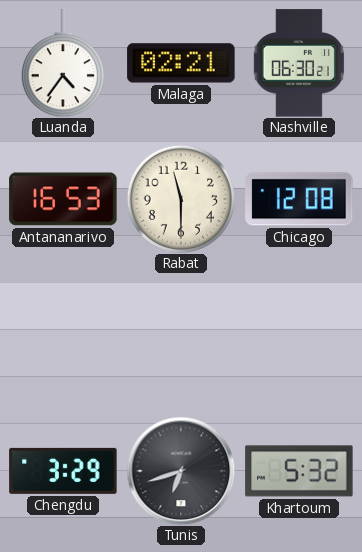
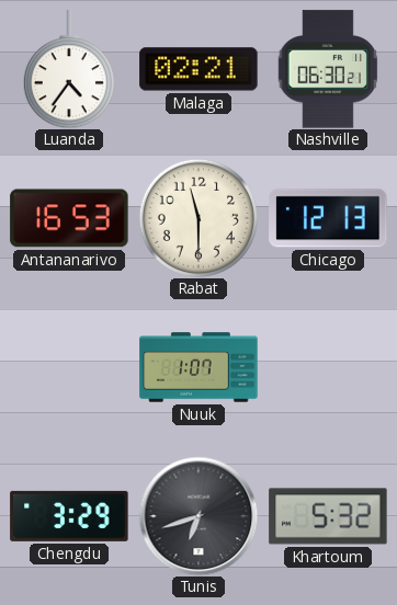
Chicago: 12:08 -> 12:13 (328, 218)
Nuuk: none -> 1:07 (198, 367)
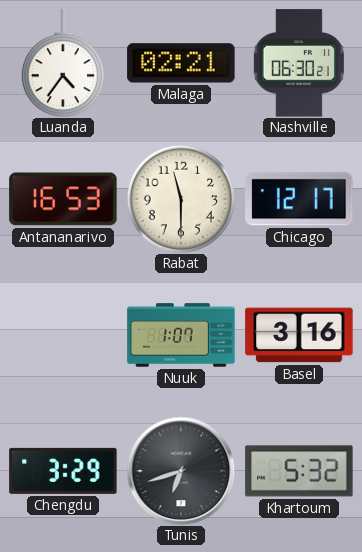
Chicago: 12:13 -> 12:17 (299, 199)
Basel: none -> 3:16 (299, 335)
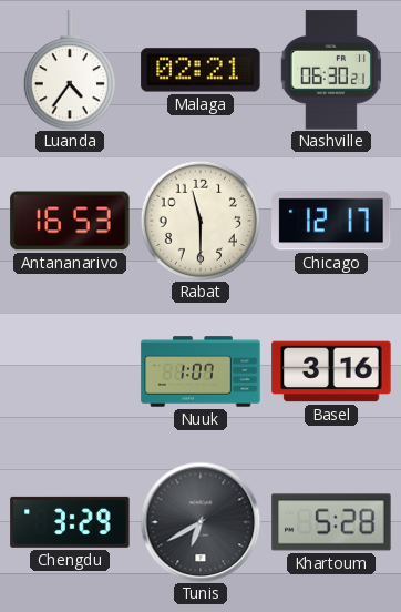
Tunis: 6:42 -> 6:40 (200, 522)
Khartoum: 5:32 -> 5:28 (331, 522)
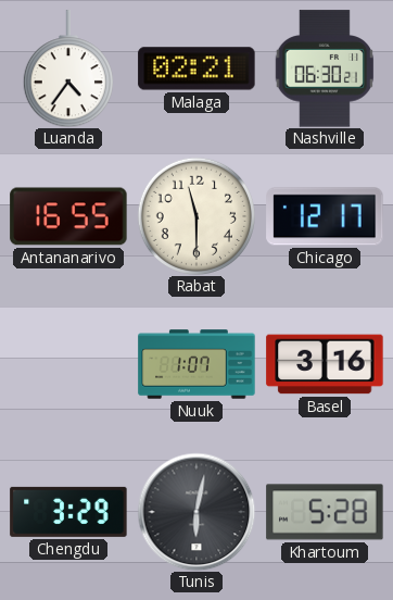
Antananarivo: 16:53 -> 16:55 (68, 216)
Tunis: 6:40 -> 6:02 (196, 512)
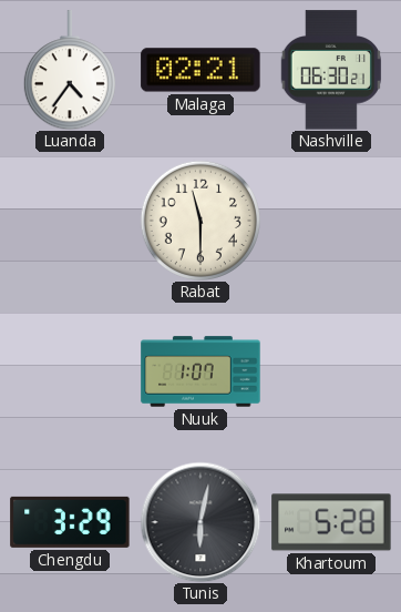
Antananarivo: 16:55 -> none (68, 216)
Chicago: 12:17 -> none (325, 216)
Basel: 3:16 -> none (325, 364)
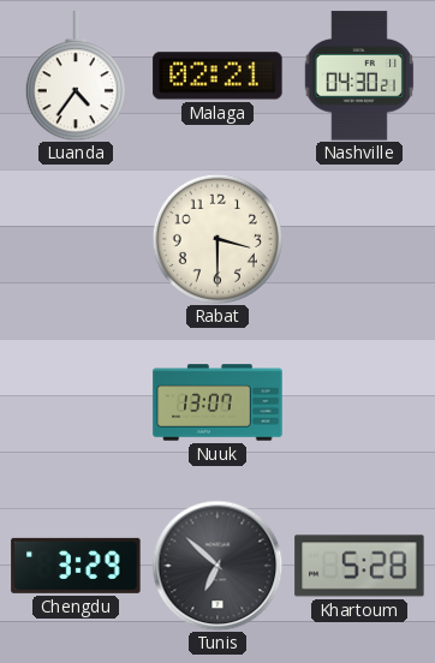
Nashville: 06:30 -> 04:30 (359, 76)
Rabat: 11:30 -> 3:30 (216, 238)
Nuuk: 1:07 -> 13:07 (218, 402)
Tunis: 6:02 -> 6:52 (218, 566)
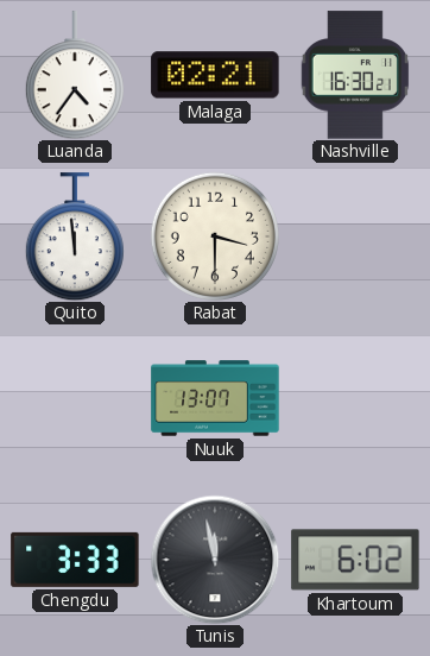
Nashville: 04:30 -> 16:30 (355, 75)
Quito: none -> 11:59 (75, 236)
Chengdu: 3:29 -> 3:33 (75, 560)
Tunis: 6:52 -> 11:58 (215, 560)
Khartoum: 5:28 -> 6:02 (355, 560)
